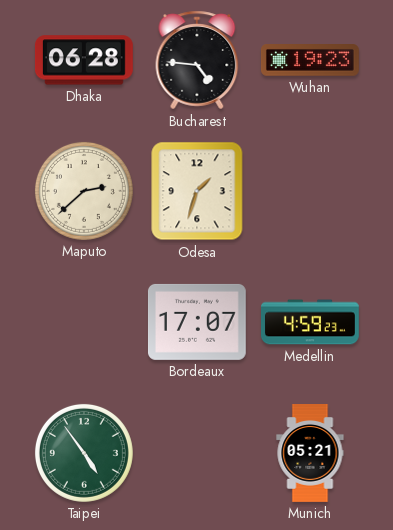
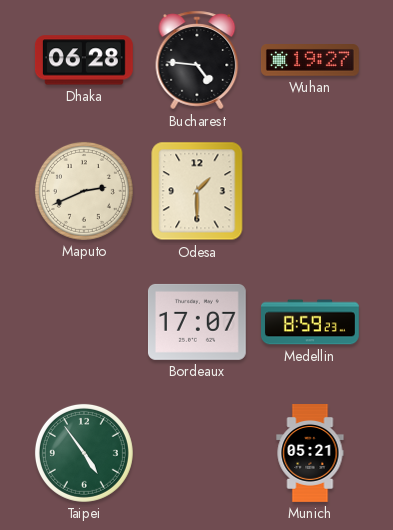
Wuhan: 19:23 -> 19:27 (310, 61)
Maputo: 2:38 -> 2:41 (84, 191)
Odesa: 1:33 -> 1:30 (197, 191)
Medellin: 4:59 -> 8:59 (311, 322)
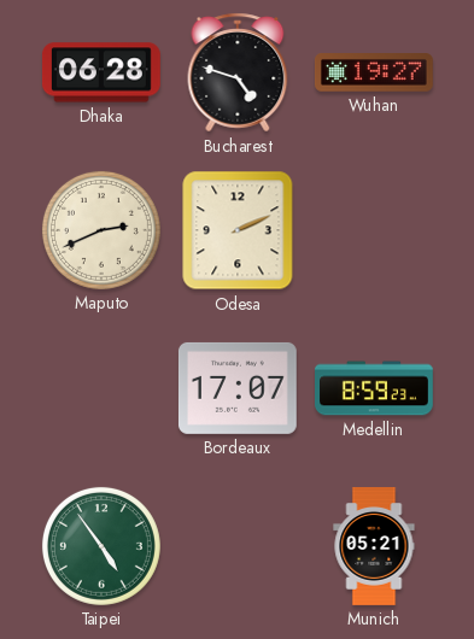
Bucharest: 4:46 -> 4:48 (238, 72)
Odesa: 1:30 -> 2:11 (238, 230)
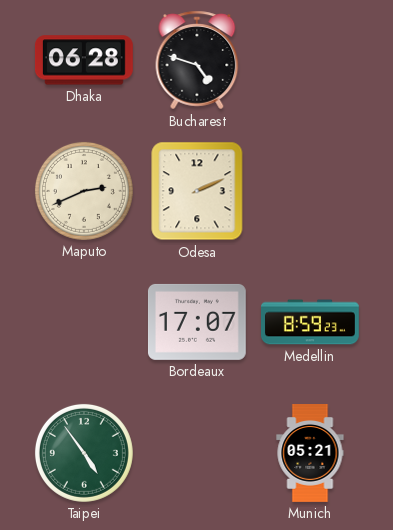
Wuhan: 19:27 -> none (374, 74)
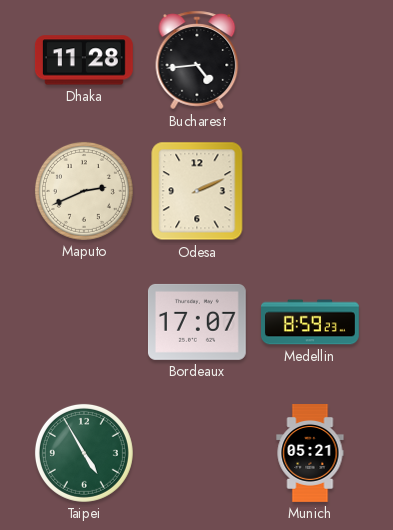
Dhaka: 06:28 -> 11:28 (84, 60)
Bucharest: 4:48 -> 4:44 (197, 60)
Taipei: 4:54 -> 4:55 (84, 453)
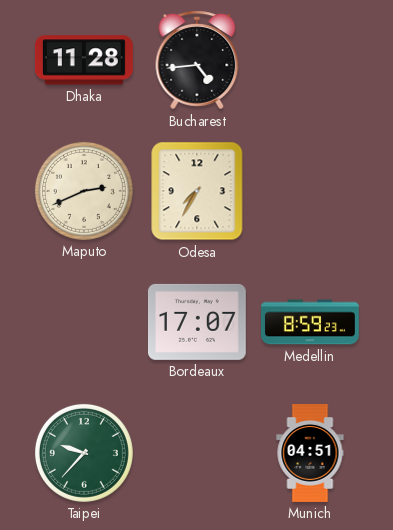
Odesa: 2:11 -> 7:35 (197, 191)
Taipei: 4:55 -> 9:37 (84, 453)
Munich: 05:21 -> 04:51 (310, 454)
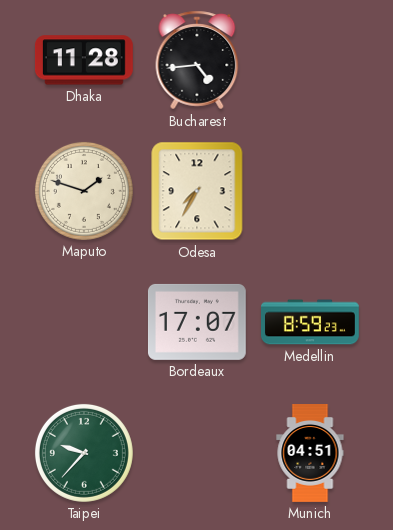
Maputo: 2:41 -> 1:48 (84, 191)
